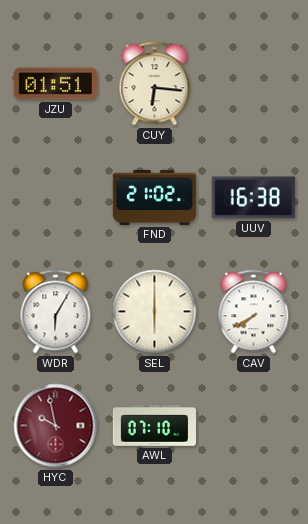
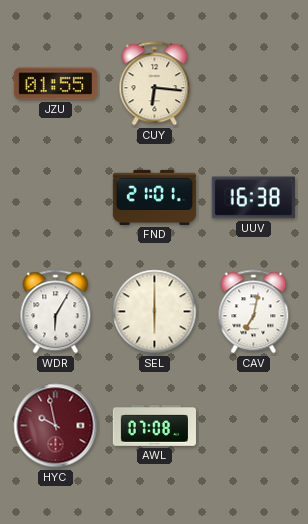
JZU: 01:51 -> 01:55 (55, 84)
FND: 21:02 -> 21:01 (154, 197)
CAV: 7:40 -> 7:02 (254, 312)
AWL: 07:10 -> 07:08 (154, 426)
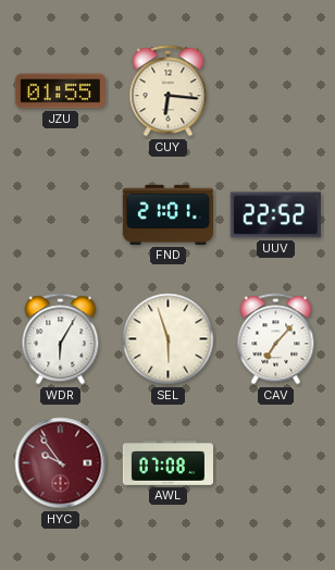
UUV: 16:38 -> 22:52 (275, 215)
SEL: 6:00 -> 5:57 (169, 339)
CAV: 7:02 -> 7:07 (276, 339)
HYC: 9:58 -> 9:54 (61, 463)
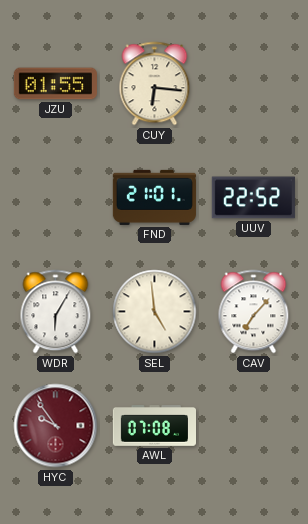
SEL: 5:57 -> 4:59 (155, 312)
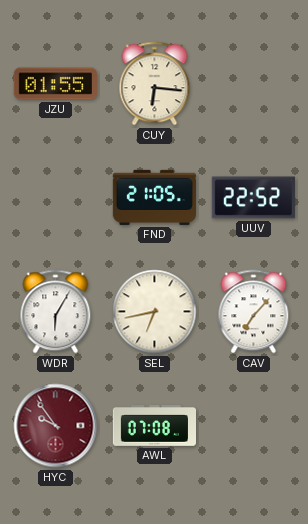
FND: 21:01 -> 21:05 (154, 197)
SEL: 4:59 -> 6:43 (155, 312)
